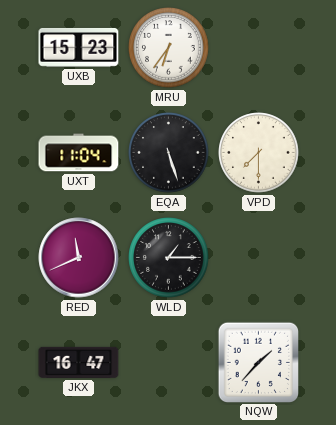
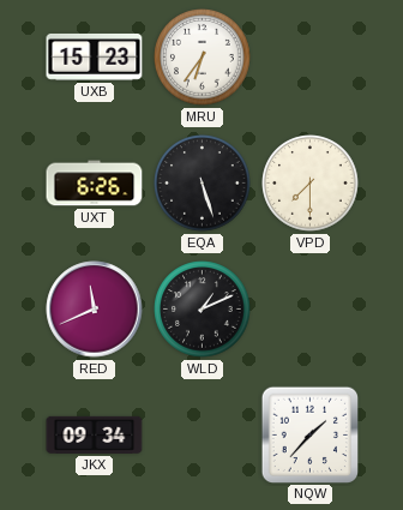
UXT: 11:04 -> 6:26 (95, 184)
WLD: 1:15 -> 1:11 (203, 310)
JKX: 16:47 -> 09:34 (95, 434)
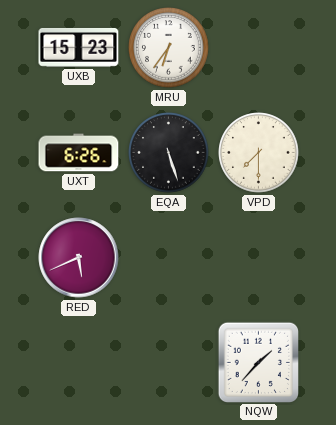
RED: 11:41 -> 5:41 (79, 258)
WLD: 1:11 -> none (203, 310)
JKX: 09:34 -> none (95, 434)
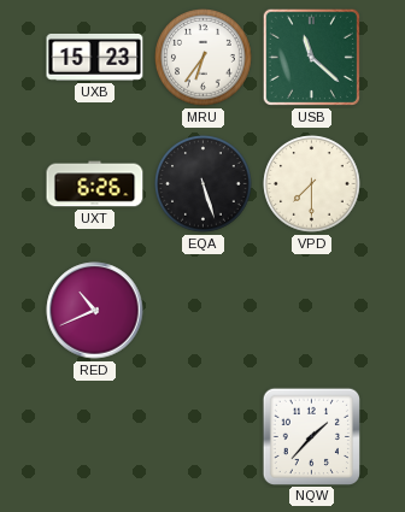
USB: none -> 11:22 (311, 57)
RED: 5:41 -> 10:41 (95, 311)
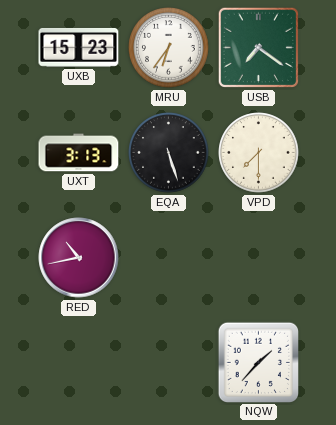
USB: 11:22 -> 7:21 (258, 47)
UXT: 6:26 -> 3:13 (79, 153)
RED: 10:41 -> 10:43 (79, 258)
